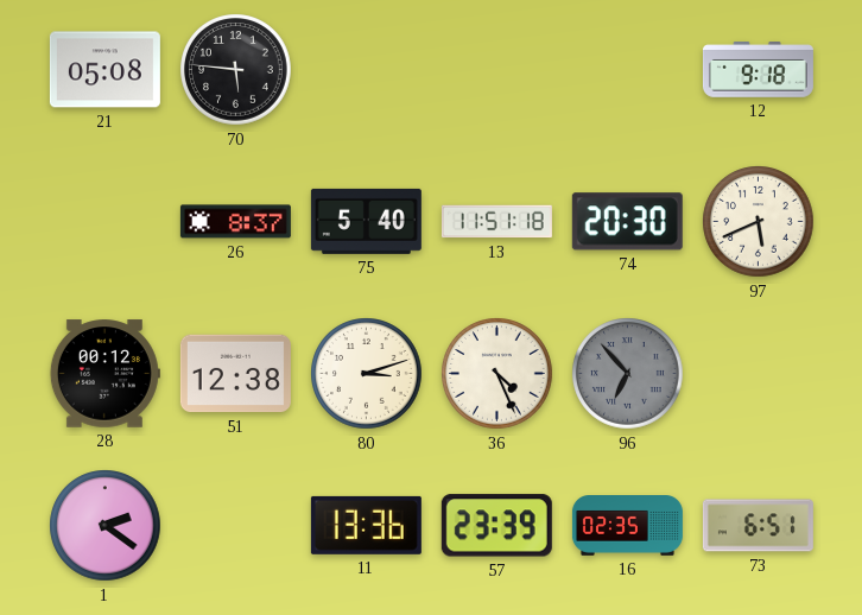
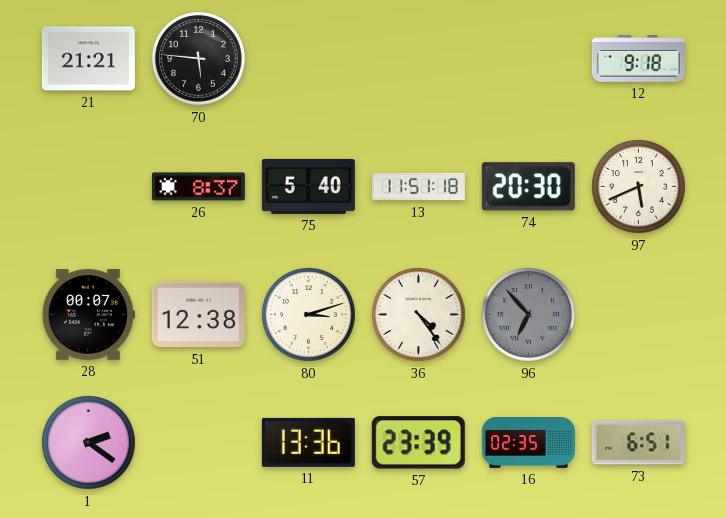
21: 05:08 -> 21:21 (88, 59)
28: 00:12 -> 00:07 (88, 315)
36: 4:26 -> 4:24 (419, 315)
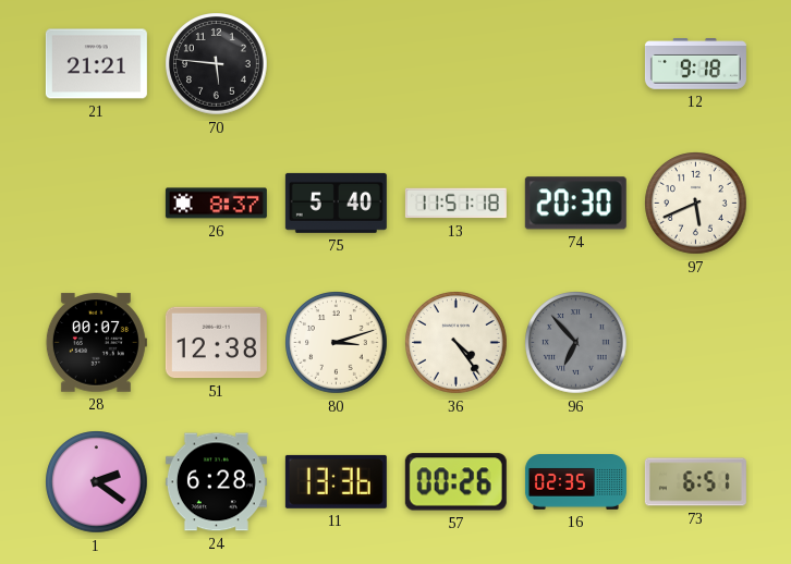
24: none -> 6:28 (216, 482)
57: 23:39 -> 00:26 (455, 482)
